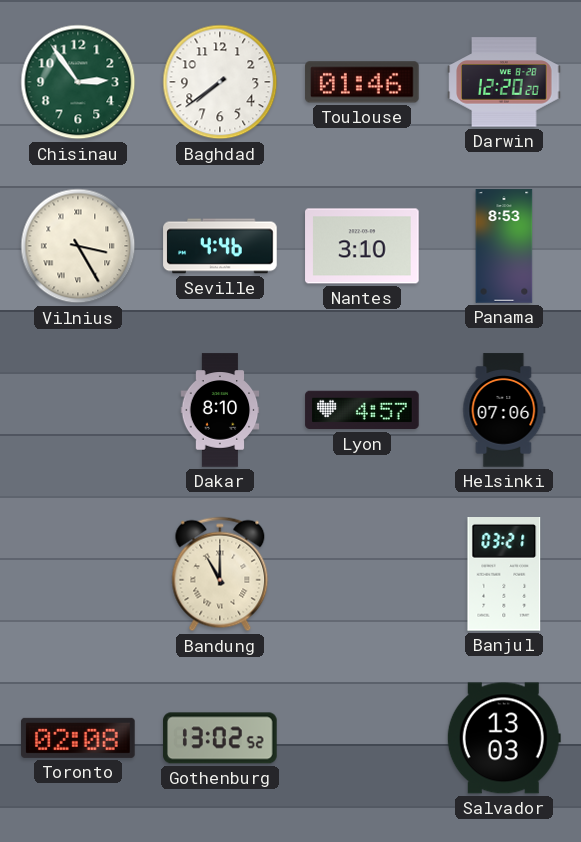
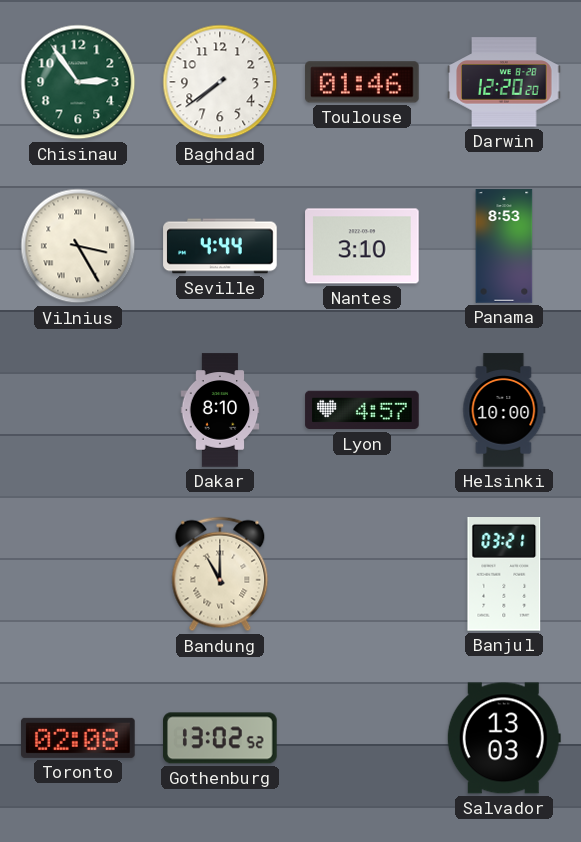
Seville: 4:46 -> 4:44 (220, 246)
Helsinki: 07:06 -> 10:00 (504, 410)
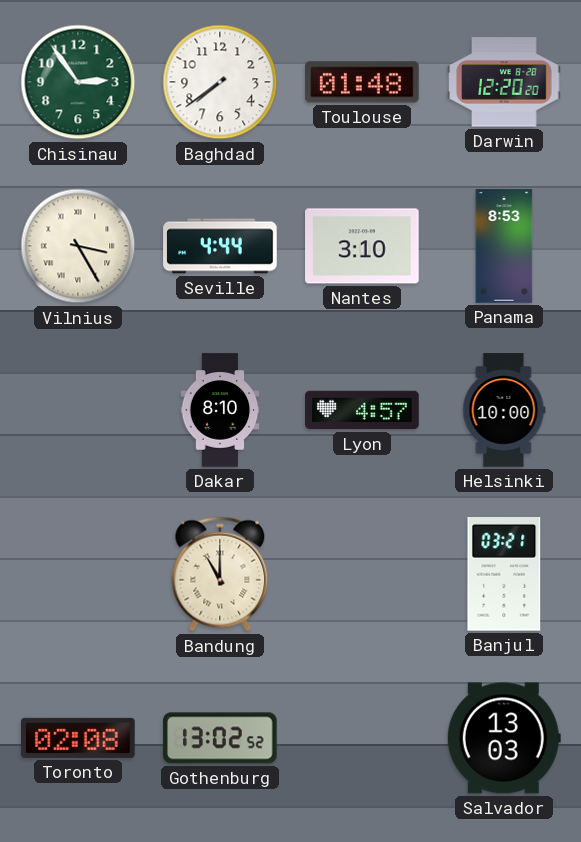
Toulouse: 01:46 -> 01:48 (362, 82)
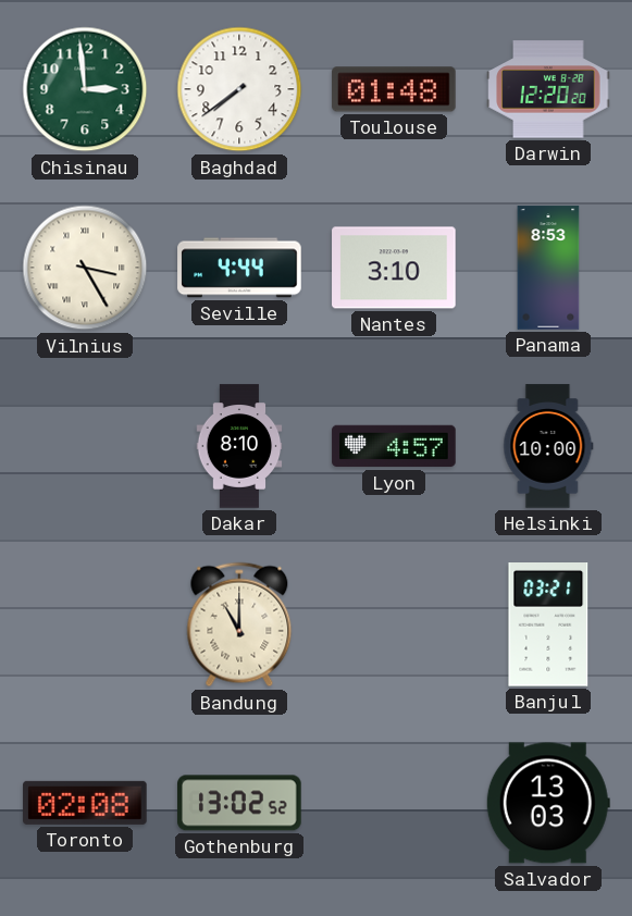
Chisinau: 2:54 -> 2:59 (85, 89)
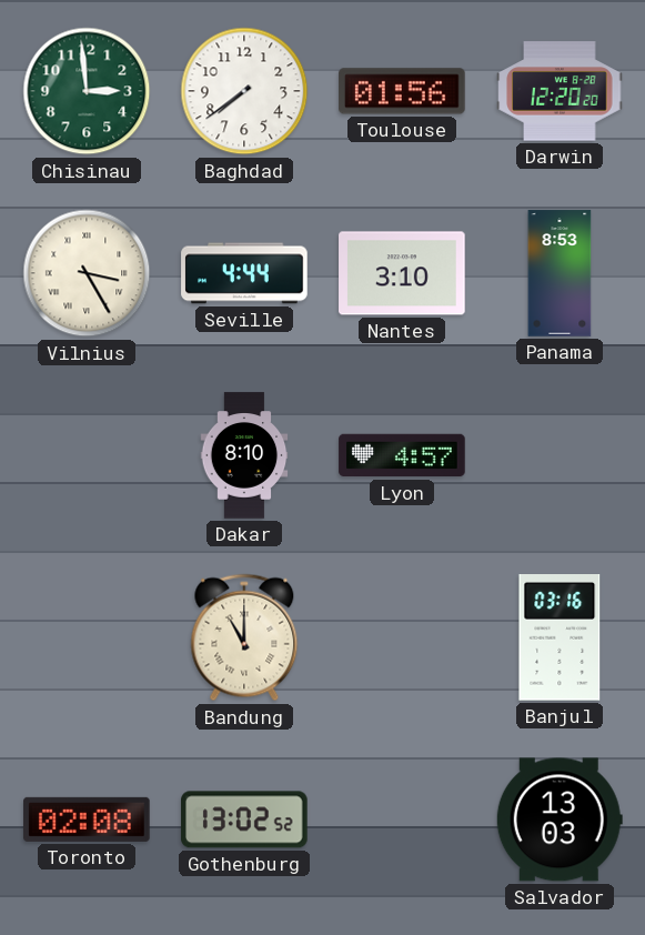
Toulouse: 01:48 -> 01:56 (402, 91)
Helsinki: 10:00 -> none (548, 446)
Banjul: 03:21 -> 03:16 (560, 639)
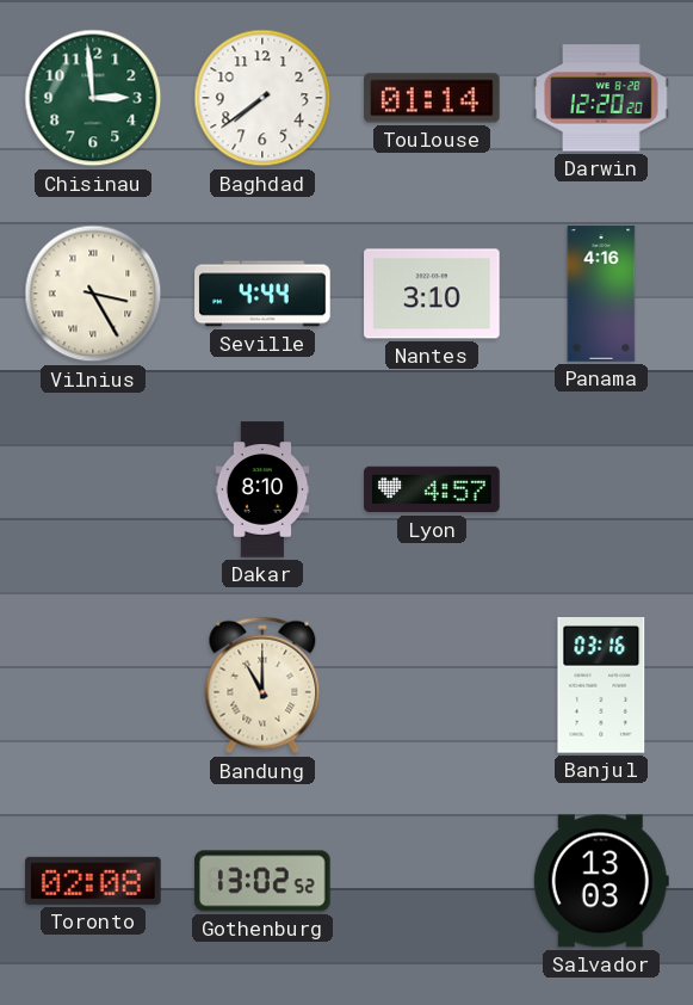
Toulouse: 01:56 -> 01:14 (432, 98)
Panama: 8:53 -> 4:16 (601, 294)
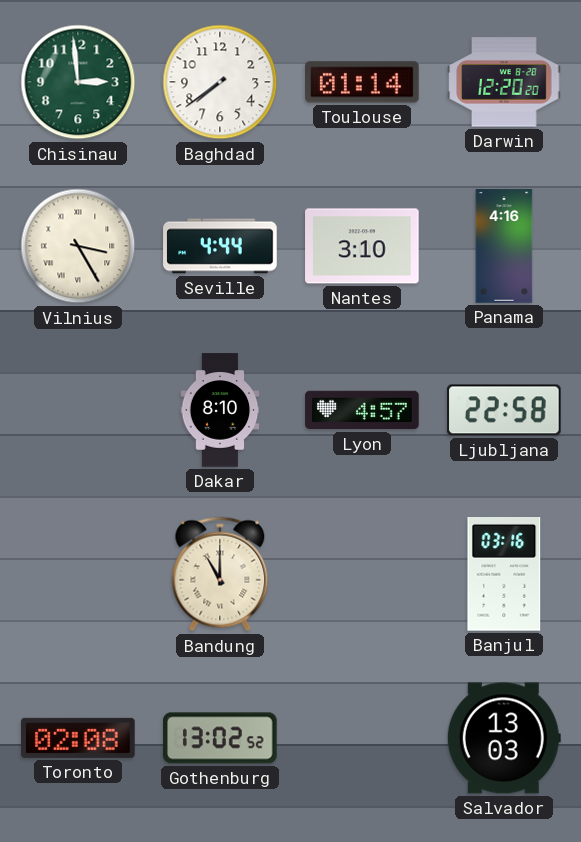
Ljubljana: none -> 22:58 (504, 410)
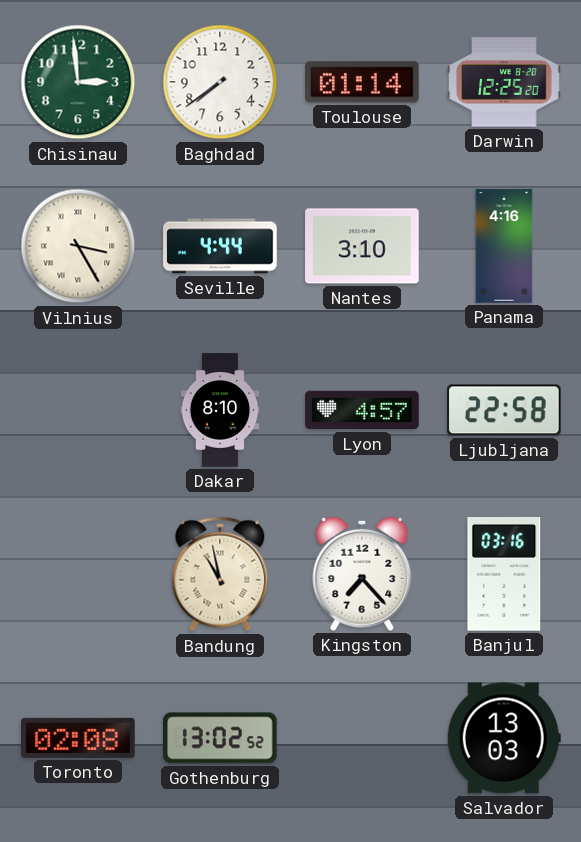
Darwin: 12:20 -> 12:25 (504, 82)
Bandung: 11:00 -> 10:58 (220, 574)
Kingston: none -> 7:23 (362, 574)
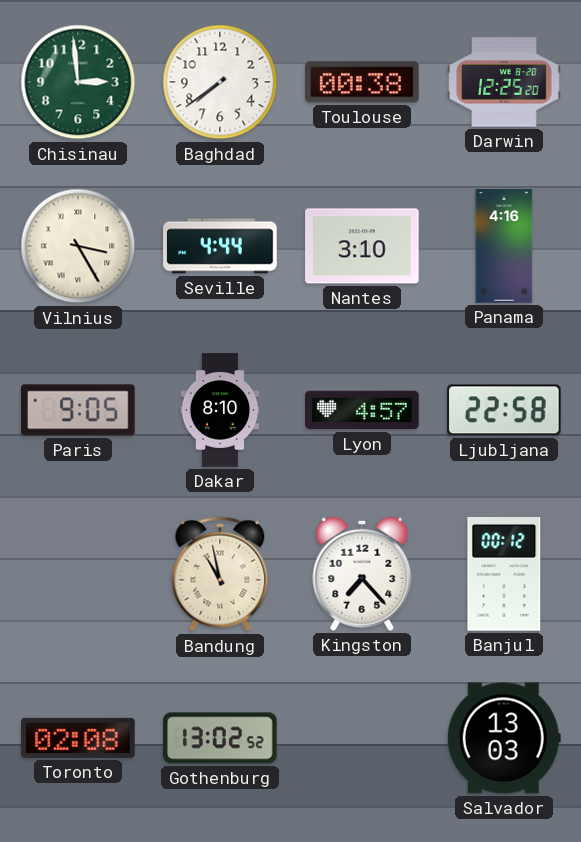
Toulouse: 01:14 -> 00:38 (362, 82)
Paris: none -> 9:05 (78, 410)
Banjul: 03:16 -> 00:12 (504, 575)
